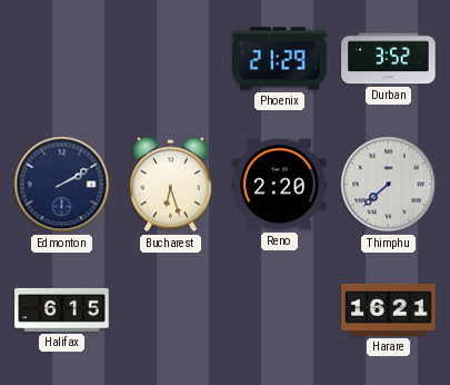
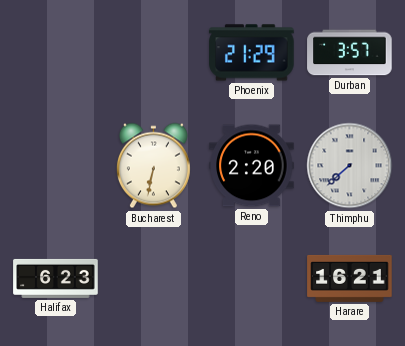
Durban: 3:52 -> 3:57 (350, 53)
Edmonton: 2:10 -> none (62, 185)
Bucharest: 6:27 -> 6:32 (153, 166)
Halifax: 6:15 -> 6:23 (56, 278)
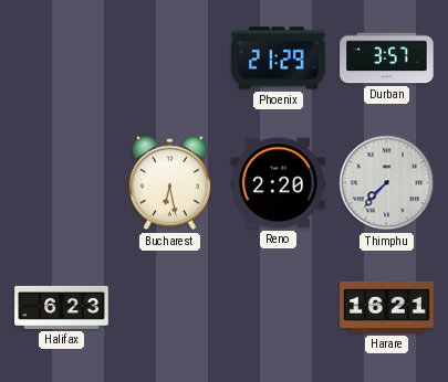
Bucharest: 6:32 -> 6:28 (169, 183)
Thimphu: 7:38 -> 7:37 (387, 183)
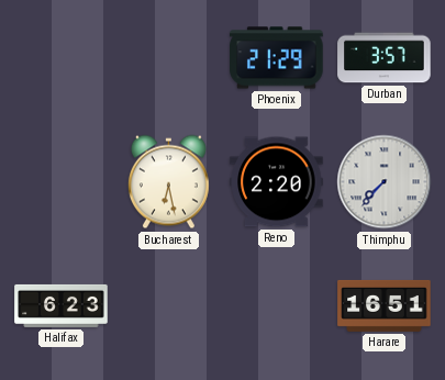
Harare: 16:21 -> 16:51 (385, 305)
